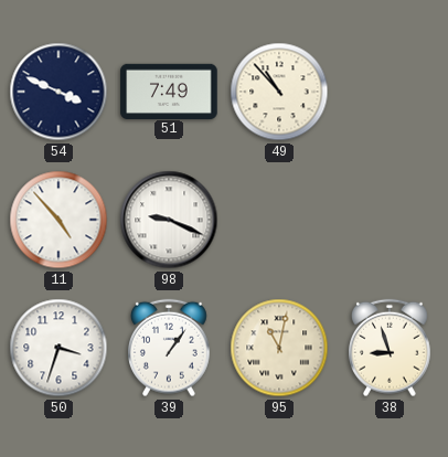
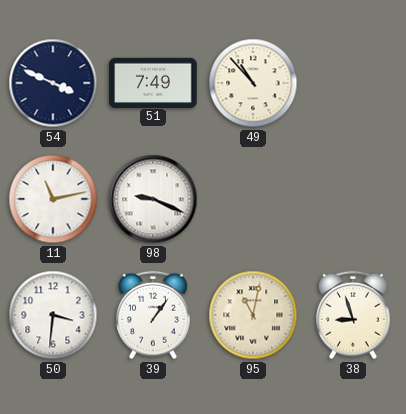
11: 4:53 -> 11:13 (53, 199)
50: 3:33 -> 3:31 (53, 315)
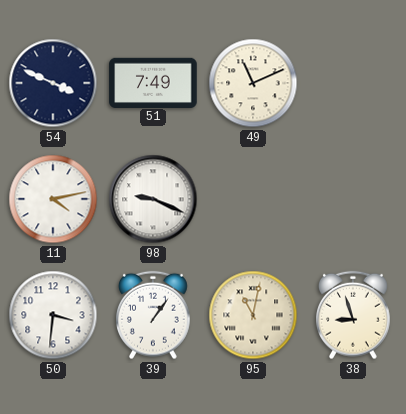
49: 10:53 -> 11:11 (253, 83)
11: 11:13 -> 4:13 (53, 199)
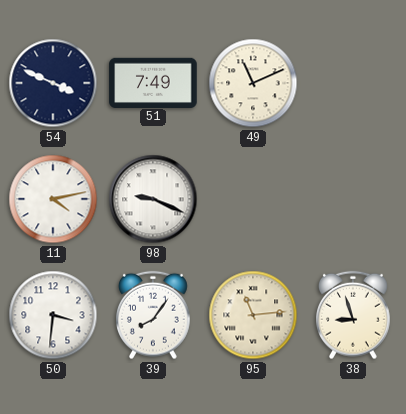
39: 1:06 -> 8:06 (154, 315)
95: 11:02 -> 11:14 (253, 315)
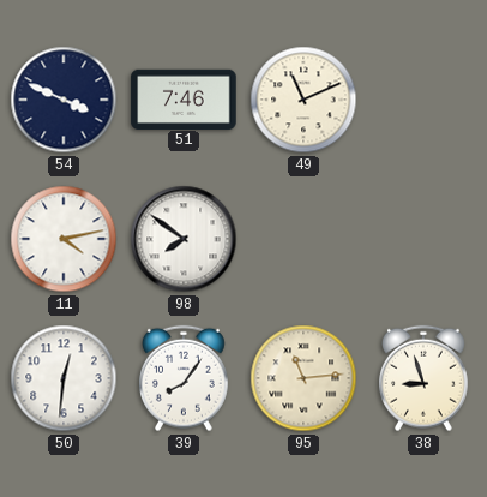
51: 7:49 -> 7:46 (184, 98)
98: 9:19 -> 7:51 (184, 239)
50: 3:31 -> 12:31 (64, 378)
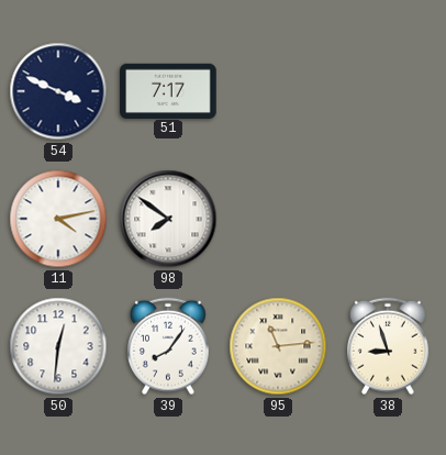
51: 7:46 -> 7:17 (168, 90)
49: 11:11 -> none (303, 100)
